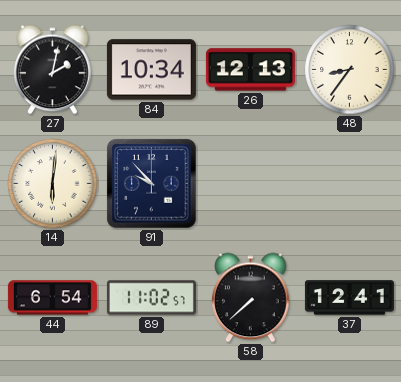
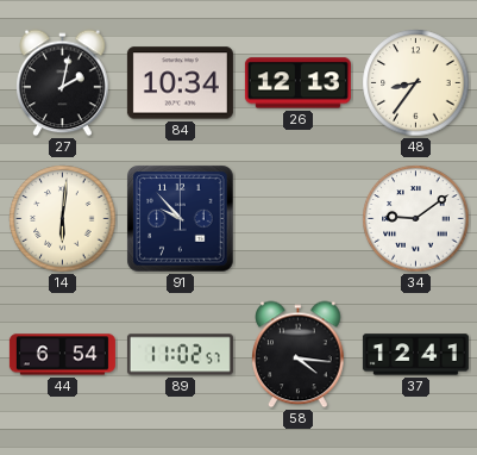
34: none -> 9:09 (416, 219)
58: 7:38 -> 4:16 (299, 355)
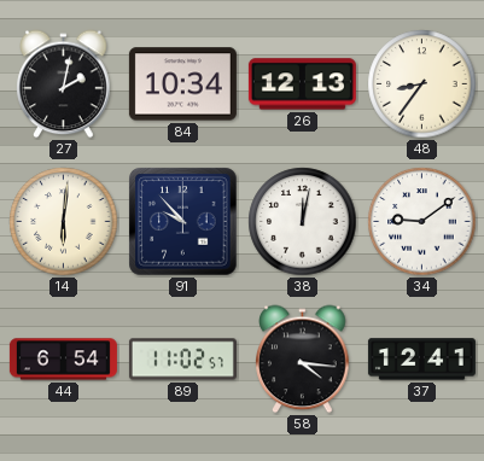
38: none -> 12:02 (303, 222)
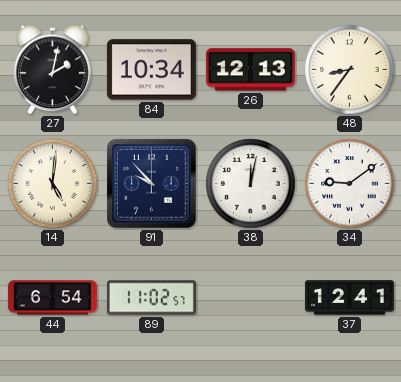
14: 6:01 -> 5:01 (53, 184)
58: 4:16 -> none (303, 360)
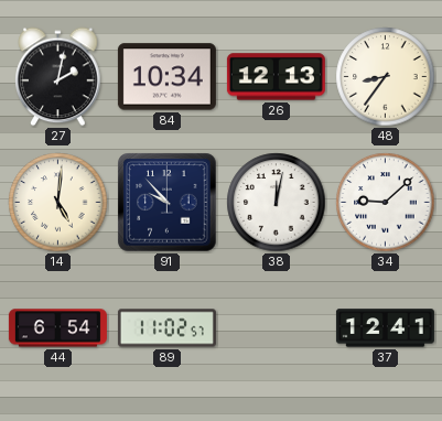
34: 9:09 -> 9:08 (386, 203)
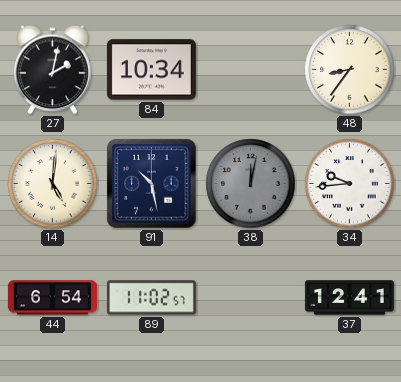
26: 12:13 -> none (276, 77)
91: 9:53 -> 10:28 (152, 184)
38 dial: white -> grey (251, 184)
34: 9:08 -> 9:44 (350, 184)
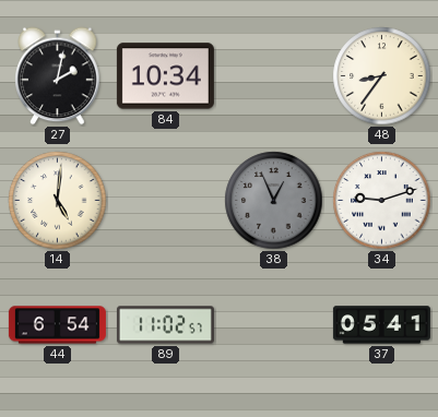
91: 10:28 -> none (152, 184)
38: 12:02 -> 12:56 (274, 201)
34: 9:44 -> 9:12 (382, 201)
37: 12:41 -> 05:41 (381, 325)
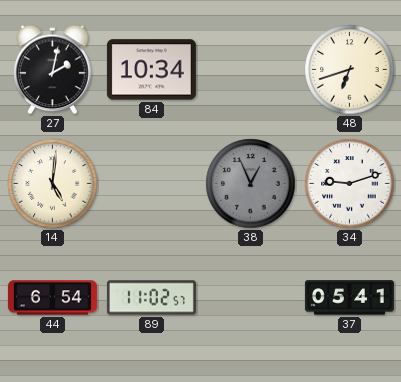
48: 8:36 -> 6:42 (350, 70)
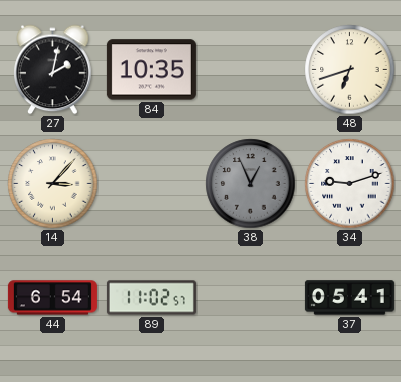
84: 10:34 -> 10:35 (151, 70)
14: 5:01 -> 3:07 (53, 184)
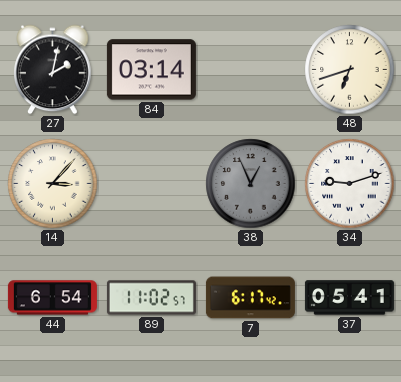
84: 10:35 -> 03:14 (151, 70)
7: none -> 6:17 (250, 298)
